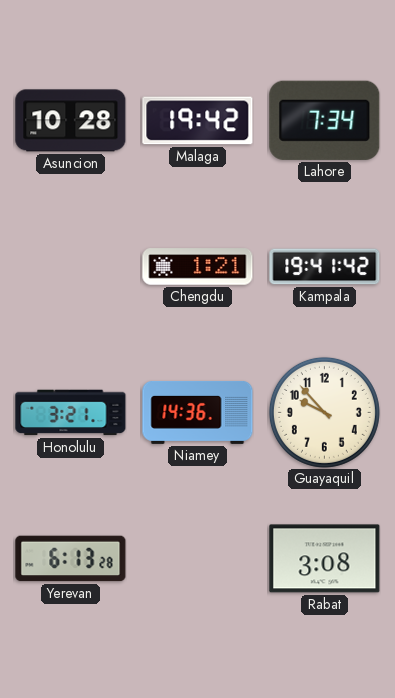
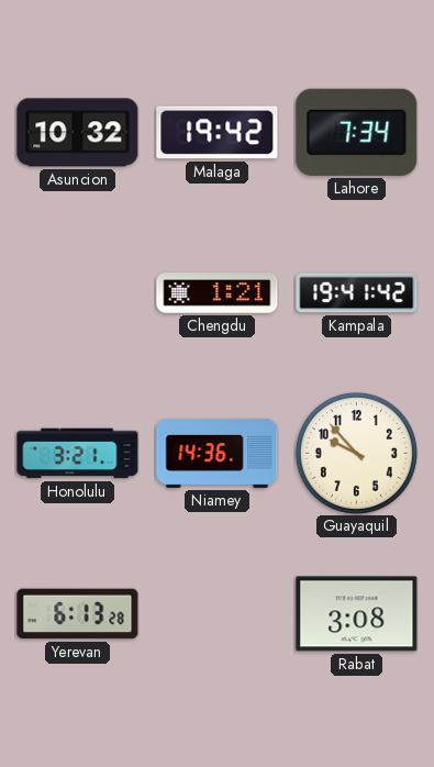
Asuncion: 10:28 -> 10:32 (78, 133)
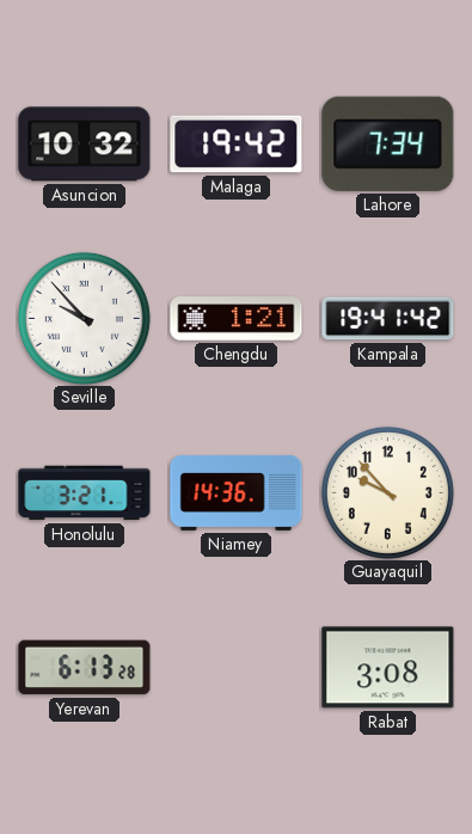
Seville: none -> 9:53 (84, 318)
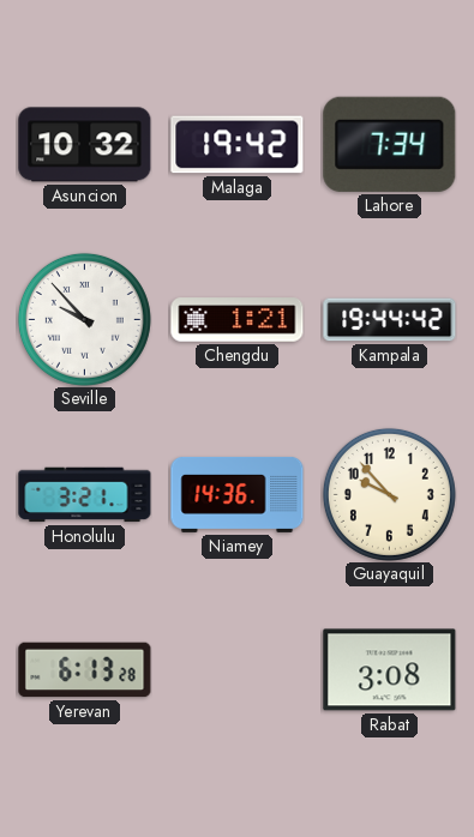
Kampala: 19:41 -> 19:44 (390, 320)
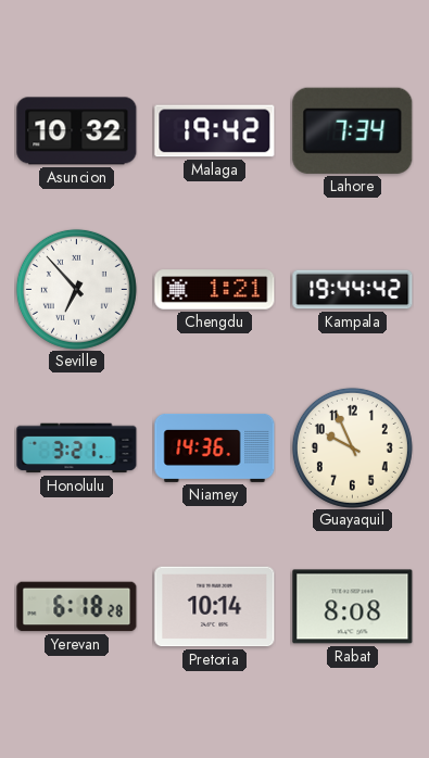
Seville: 9:53 -> 6:53 (76, 289)
Guayaquil: 9:53 -> 9:56 (352, 447)
Yerevan: 6:13 -> 6:18 (77, 607)
Pretoria: none -> 10:14 (215, 607)
Rabat: 3:08 -> 8:08 (353, 607)
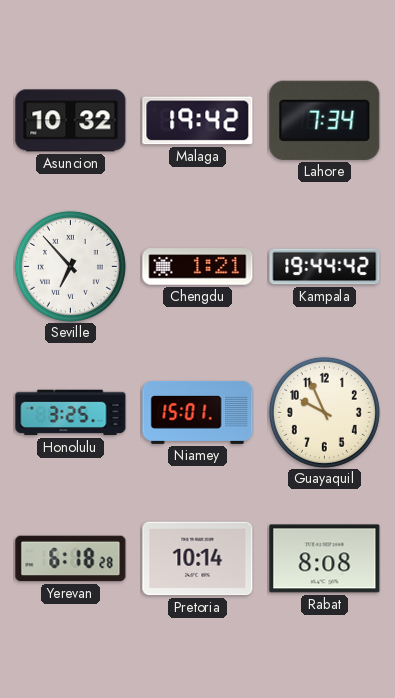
Honolulu: 3:21 -> 3:25 (71, 413)
Niamey: 14:36 -> 15:01 (198, 412)
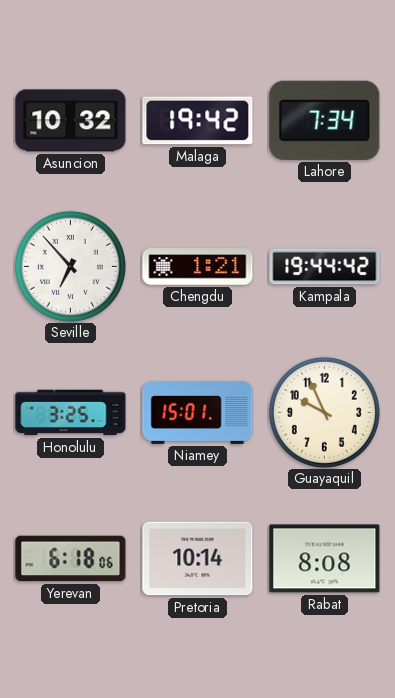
Yerevan: 6:18:28 -> 6:18:06 (71, 559)
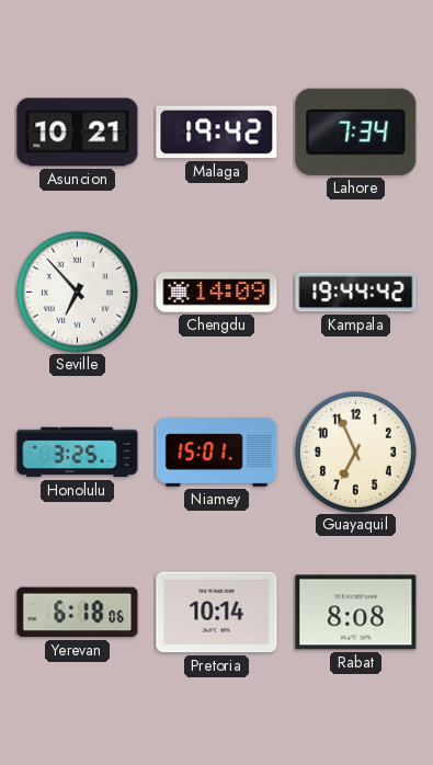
Asuncion: 10:32 -> 10:21 (78, 133)
Chengdu: 1:21 -> 14:09 (217, 293)
Guayaquil: 9:56 -> 6:56 (355, 452)
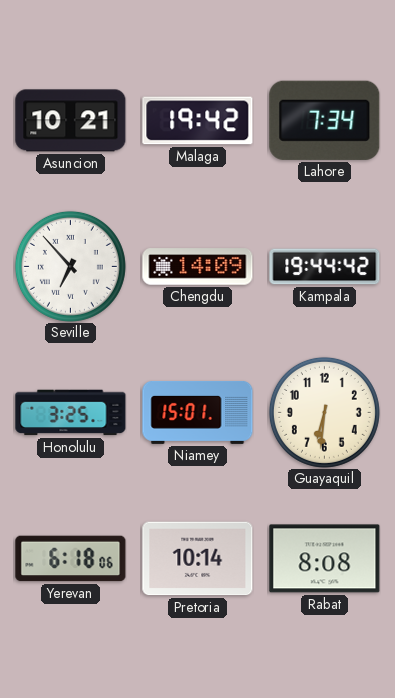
Guayaquil: 6:56 -> 6:31 (324, 412)
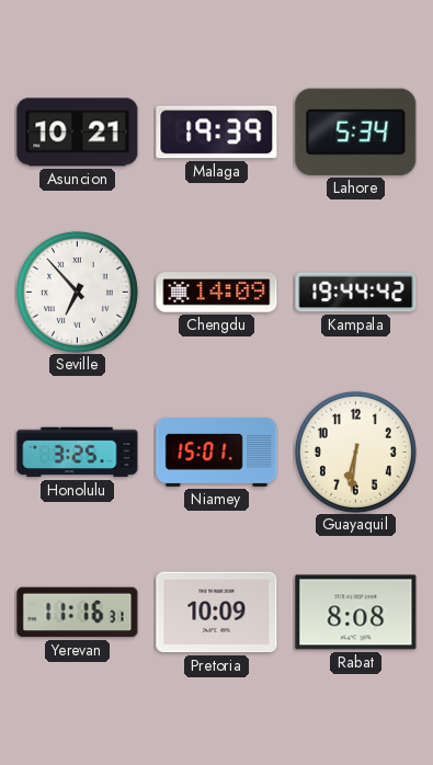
Malaga: 19:42 -> 19:39 (217, 133)
Lahore: 7:34 -> 5:34 (356, 132)
Yerevan: 6:18 -> 11:16 (78, 613)
Pretoria: 10:14 -> 10:09 (217, 613)
